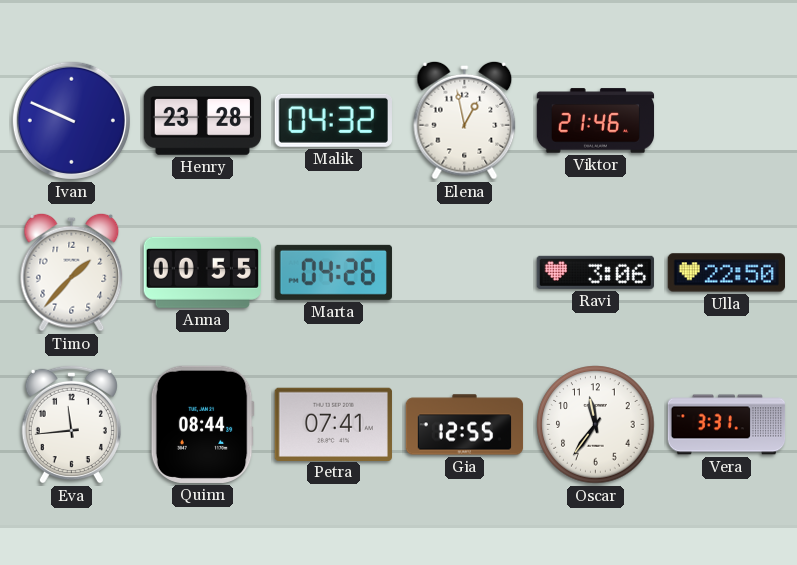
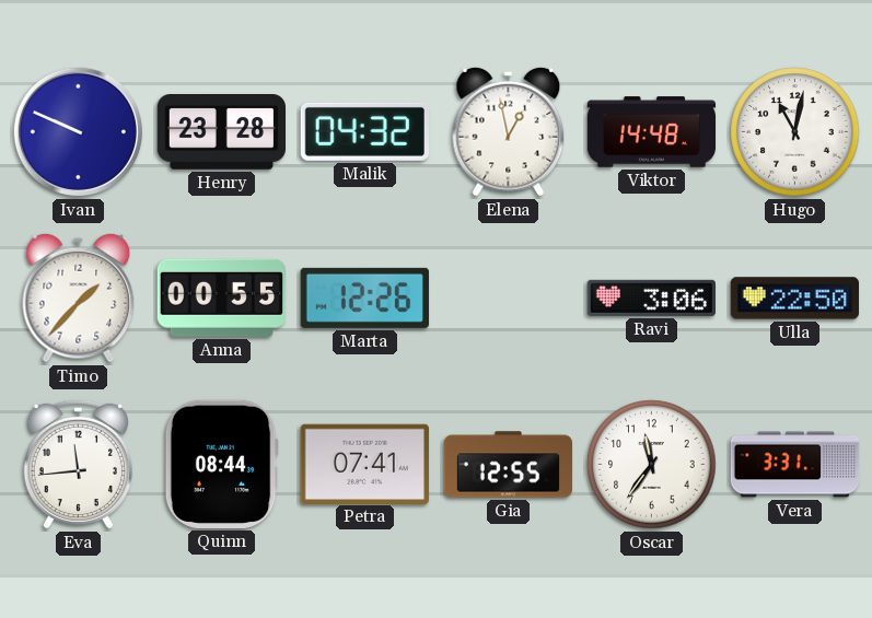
Viktor: 21:46 -> 14:48 (652, 132)
Hugo: none -> 11:02 (795, 132)
Marta: 04:26 -> 12:26 (364, 298)
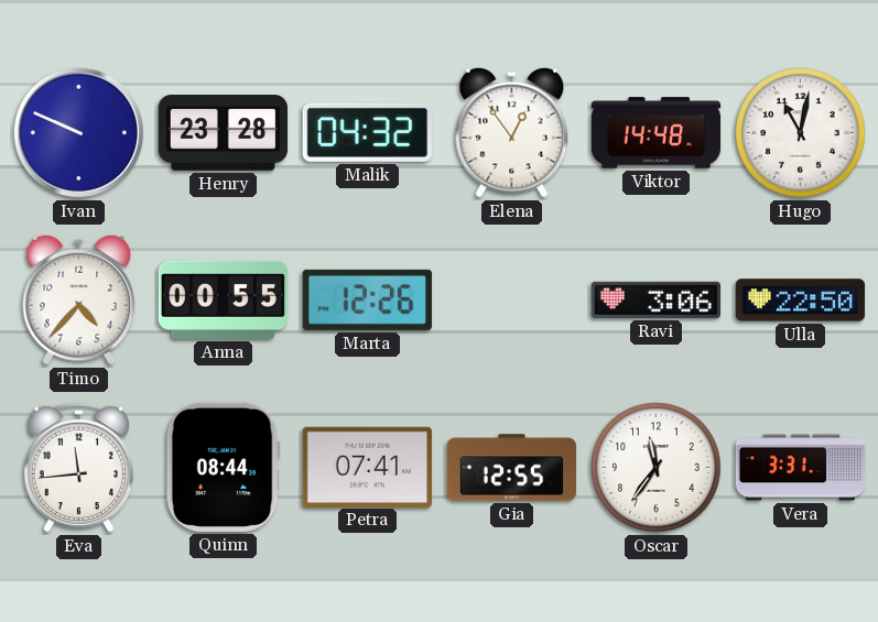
Elena: 12:58 -> 12:54 (512, 132)
Timo: 1:37 -> 4:37 (79, 299)
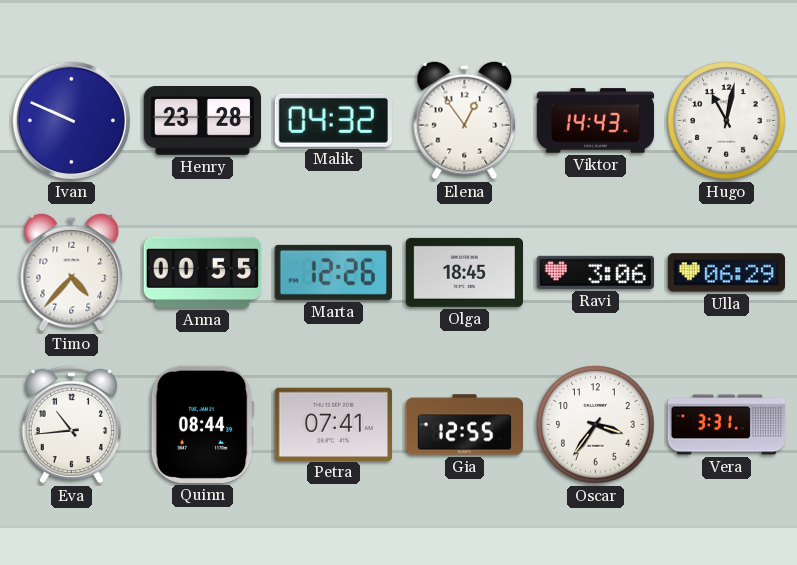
Viktor: 14:48 -> 14:43 (596, 121)
Olga: none -> 18:45 (464, 272)
Ulla: 22:50 -> 06:29 (727, 273)
Eva: 11:44 -> 10:44 (71, 424)
Oscar: 11:36 -> 3:36 (596, 425)
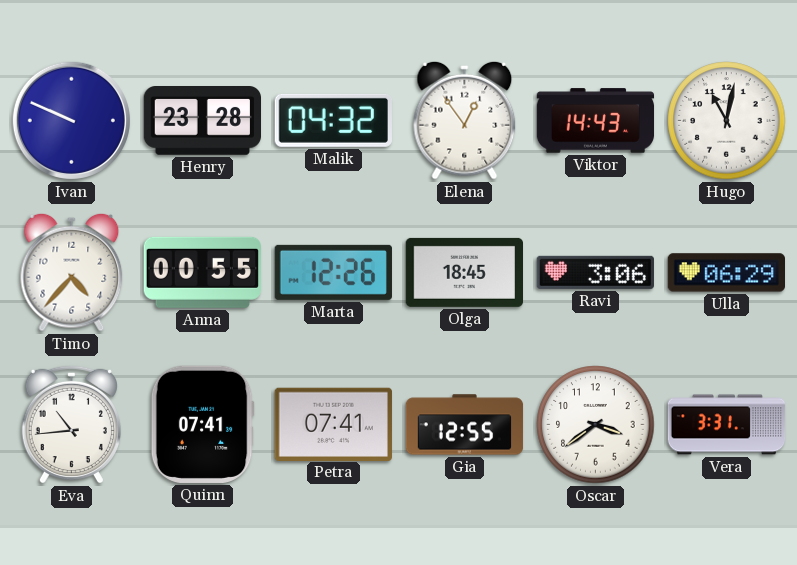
Quinn: 08:44 -> 07:41 (202, 424)
Oscar: 3:36 -> 3:39 (596, 425)
